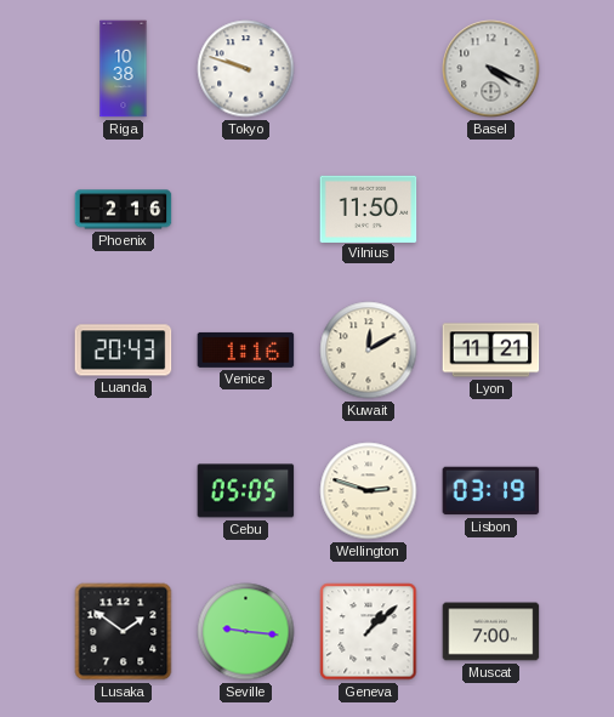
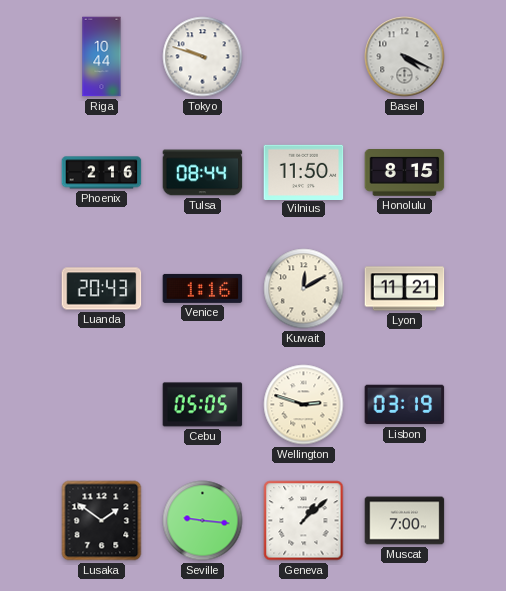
Riga: 10:38 -> 10:44 (102, 57)
Tulsa: none -> 08:44 (203, 173)
Honolulu: none -> 8:15 (405, 173)
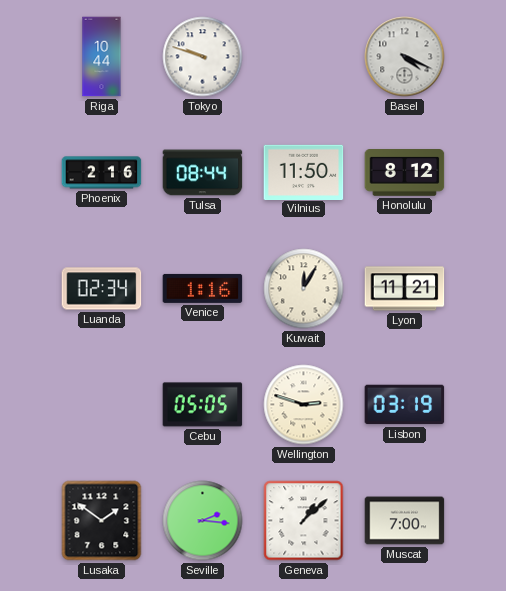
Honolulu: 8:15 -> 8:12 (405, 173)
Luanda: 20:43 -> 02:34 (102, 289)
Kuwait: 12:10 -> 12:05 (304, 289)
Seville: 9:16 -> 2:16 (203, 521)
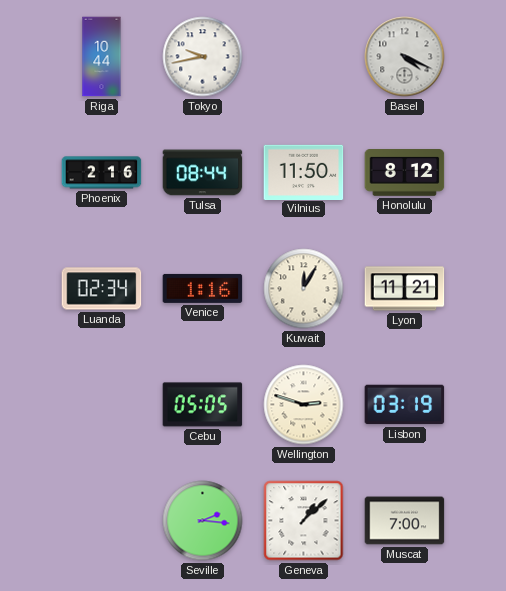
Tokyo: 9:48 -> 9:43 (203, 57)
Lusaka: 1:51 -> none (102, 521)
